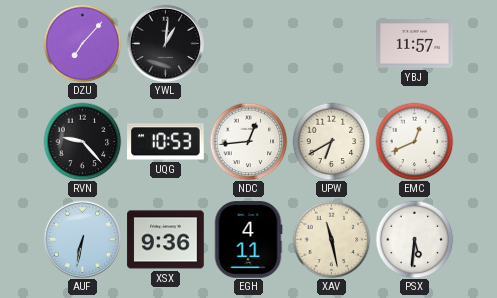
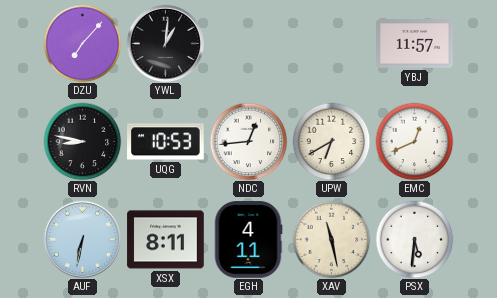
RVN: 9:23 -> 8:47 (82, 141)
XSX: 9:36 -> 8:11 (166, 240)
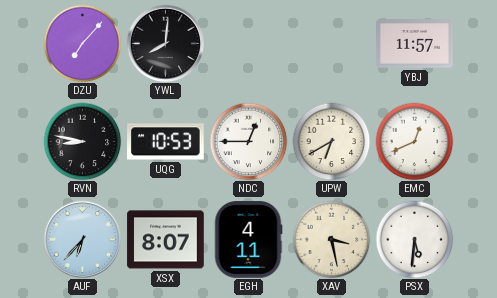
YWL: 1:01 -> 8:01 (165, 43)
NDC: 12:44 -> 12:45 (248, 141)
AUF: 6:32 -> 6:37 (82, 239)
XSX: 8:11 -> 8:07 (166, 240)
XAV: 11:28 -> 3:28 (331, 239)
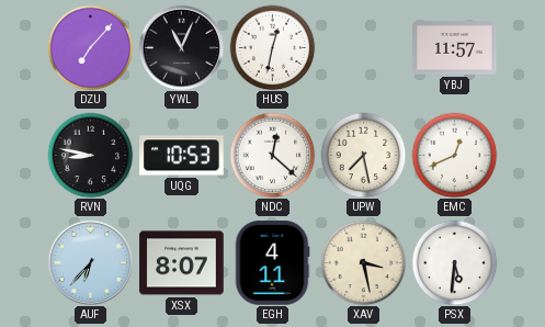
YWL: 8:01 -> 11:04 (181, 47)
HUS: none -> 12:32 (272, 47)
NDC: 12:45 -> 12:22 (272, 155)
UPW: 6:40 -> 7:28 (363, 155)
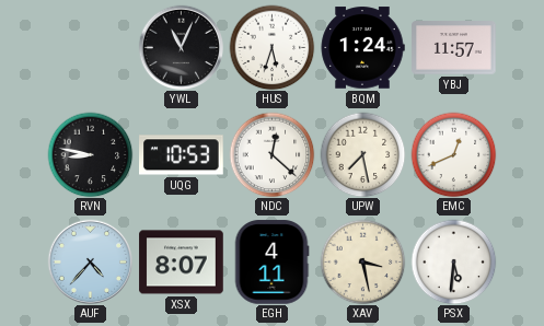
DZU: 7:07 -> none (90, 47)
HUS: 12:32 -> 5:33 (271, 47)
BQM: none -> 1:24 (362, 48)
AUF: 6:37 -> 4:37 (90, 261)
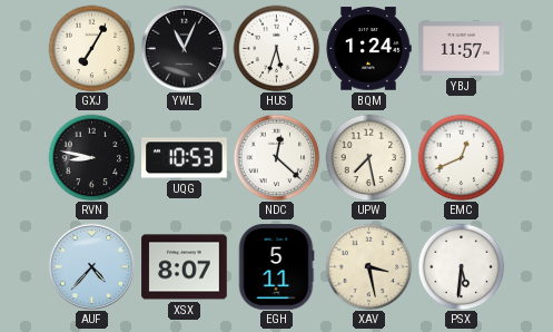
GXJ: none -> 7:05 (91, 48)
EGH: 4:11 -> 5:11 (276, 267)
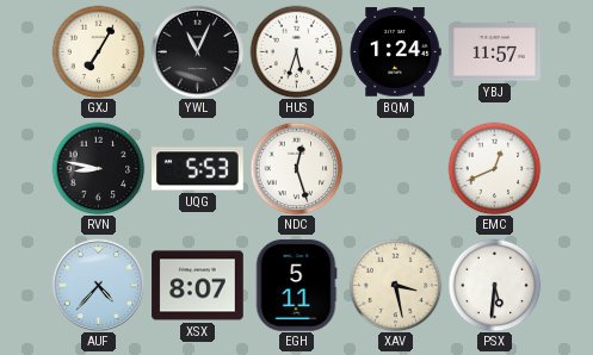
UQG: 10:53 -> 5:53 (198, 169)
NDC: 12:22 -> 12:27 (296, 168)
UPW: 7:28 -> none (368, 157)
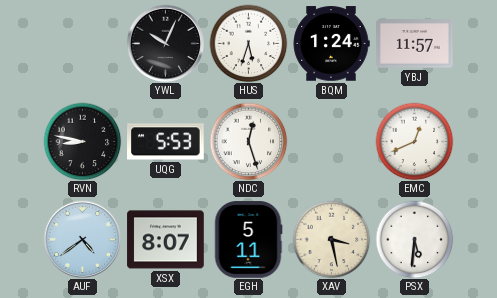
GXJ: 7:05 -> none (98, 51)
YWL: 11:04 -> 10:04 (165, 43)
AUF: 4:37 -> 4:39 (82, 239)
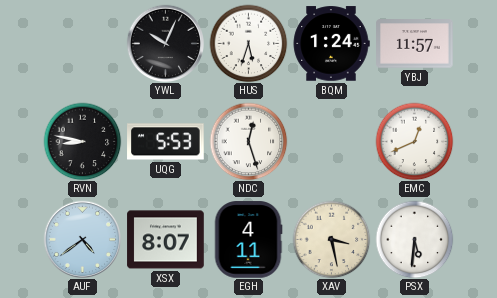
EGH: 5:11 -> 4:11 (248, 240)
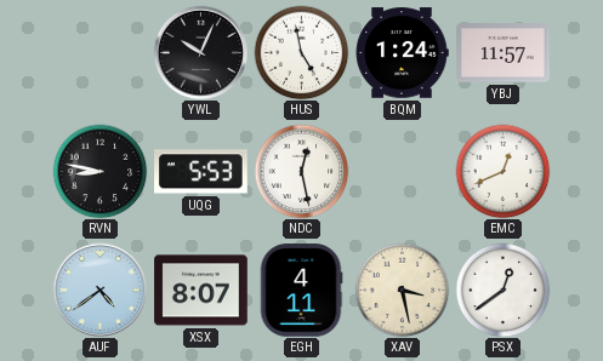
HUS: 5:33 -> 4:58 (301, 52)
NDC: 12:27 -> 12:28 (301, 171)
PSX: 5:31 -> 12:39 (502, 290)
